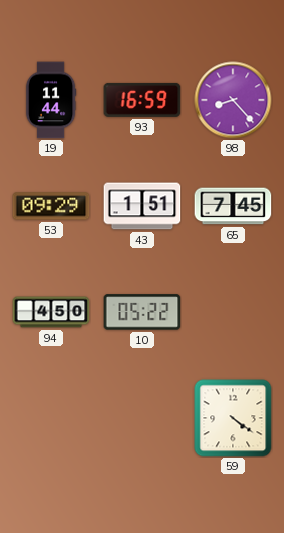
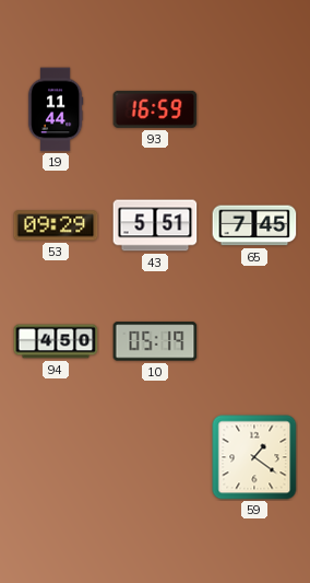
98: 8:23 -> none (233, 100)
43: 1:51 -> 5:51 (155, 225)
10: 05:22 -> 05:19 (155, 341)
59: 4:21 -> 1:21 (254, 457)
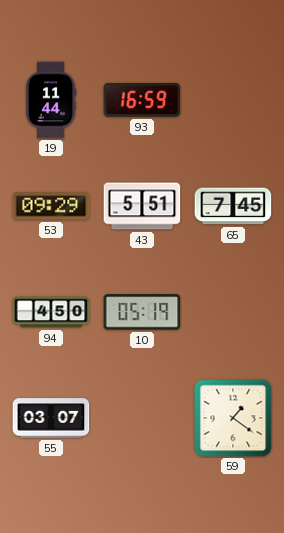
55: none -> 03:07 (51, 418)
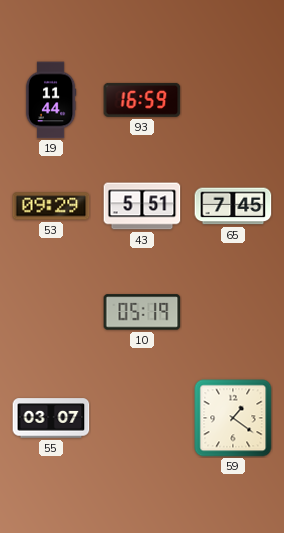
94: 4:50 -> none (51, 312)
